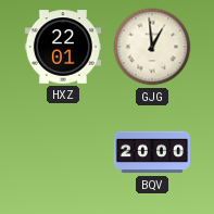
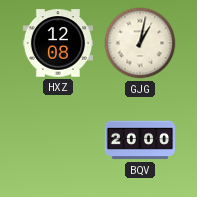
HXZ: 22:01 -> 12:08 (57, 43)
GJG: 12:59 -> 1:02 (140, 43)
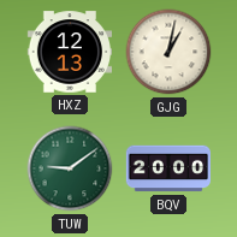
HXZ: 12:08 -> 12:13 (69, 52)
TUW: none -> 9:09 (70, 168)
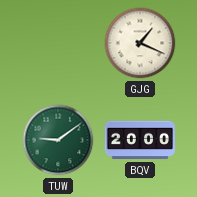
HXZ: 12:13 -> none (69, 52)
GJG: 1:02 -> 1:19 (140, 43)
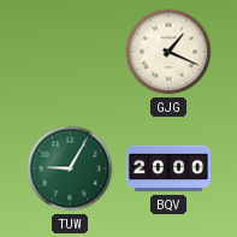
TUW: 9:09 -> 9:05 (70, 168)
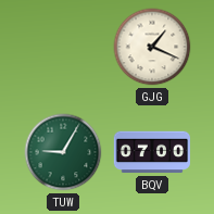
BQV: 20:00 -> 07:00 (151, 152)
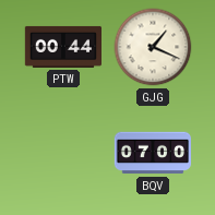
PTW: none -> 00:44 (62, 47)
TUW: 9:05 -> none (63, 152)
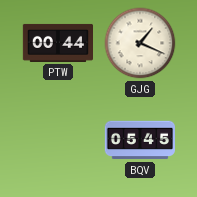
BQV: 07:00 -> 05:45 (139, 140)
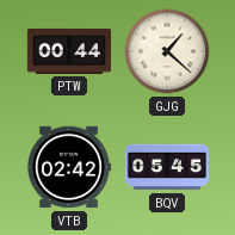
GJG: 1:19 -> 1:22 (167, 51)
VTB: none -> 02:42 (68, 167)
